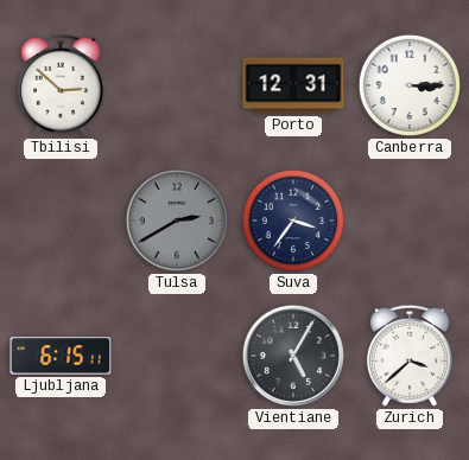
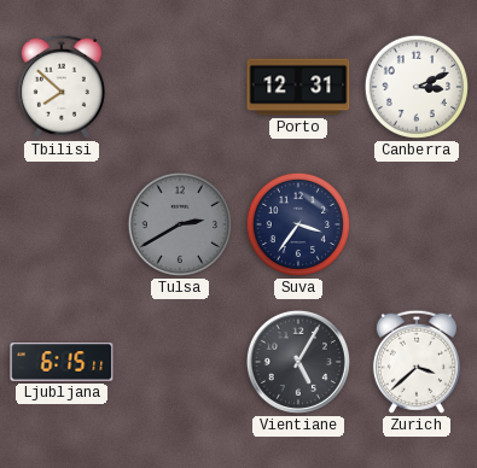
Tbilisi: 2:52 -> 7:52 (62, 87)
Canberra: 3:15 -> 3:11 (417, 87)
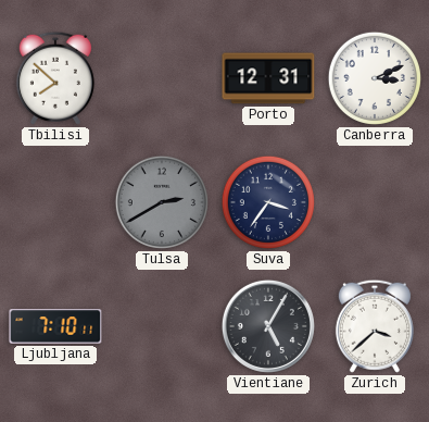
Ljubljana: 6:15 -> 7:10 (55, 326)
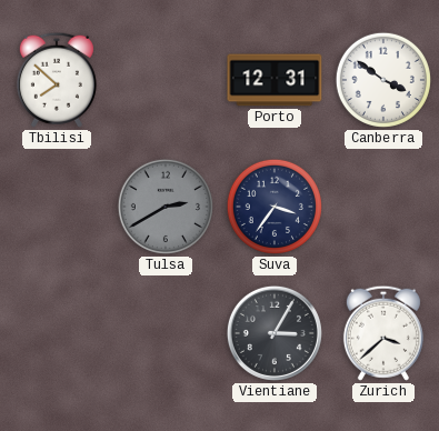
Canberra: 3:11 -> 3:51 (383, 80)
Ljubljana: 7:10 -> none (55, 326)
Vientiane: 5:05 -> 3:05 (275, 333)
